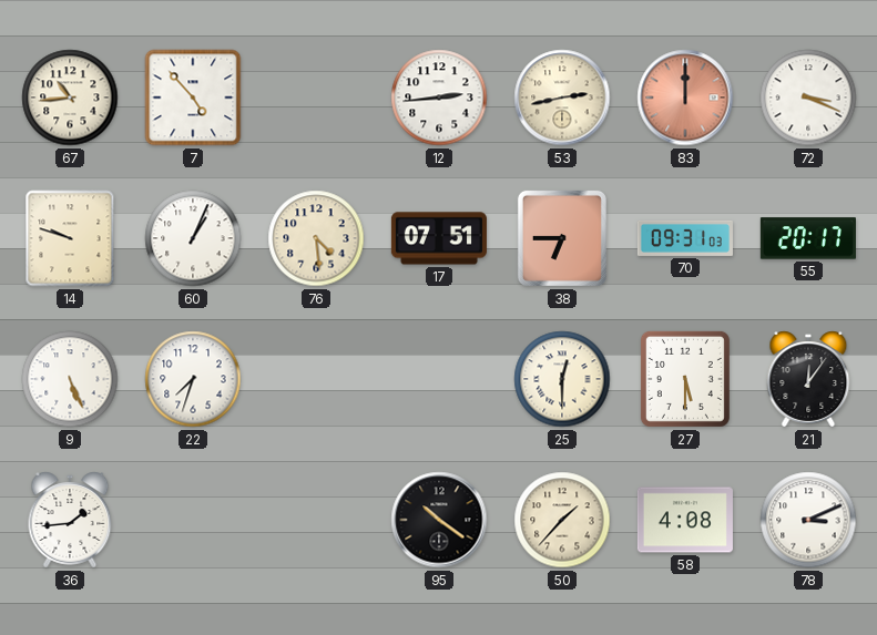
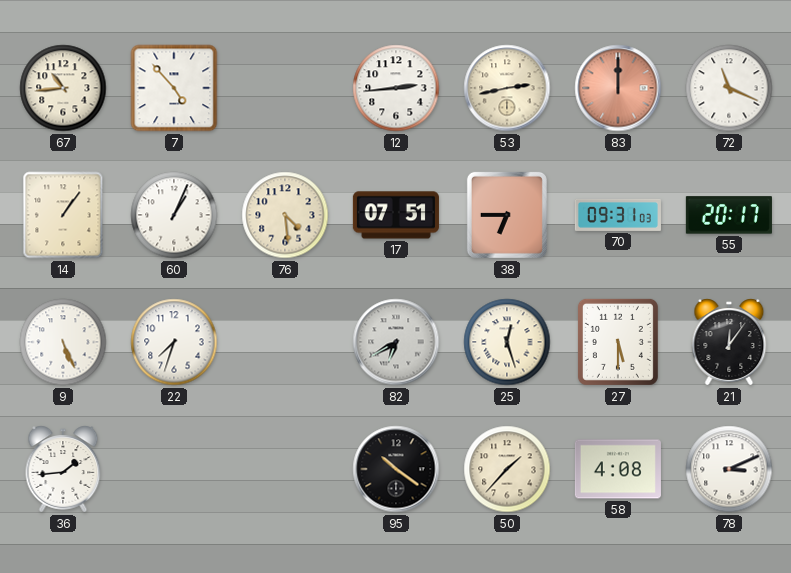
72: 3:19 -> 11:19 (729, 88)
14: 9:48 -> 1:06 (63, 215)
82: none -> 6:40 (396, 342)
25: 12:30 -> 12:27 (507, 342)
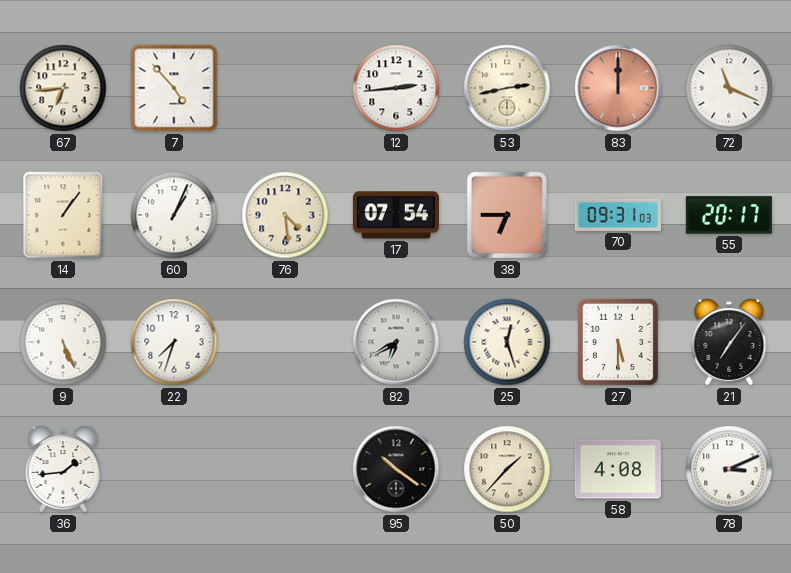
67: 10:44 -> 6:44 (63, 88)
17: 07:51 -> 07:54 (396, 215)
21: 12:06 -> 7:06 (729, 342)
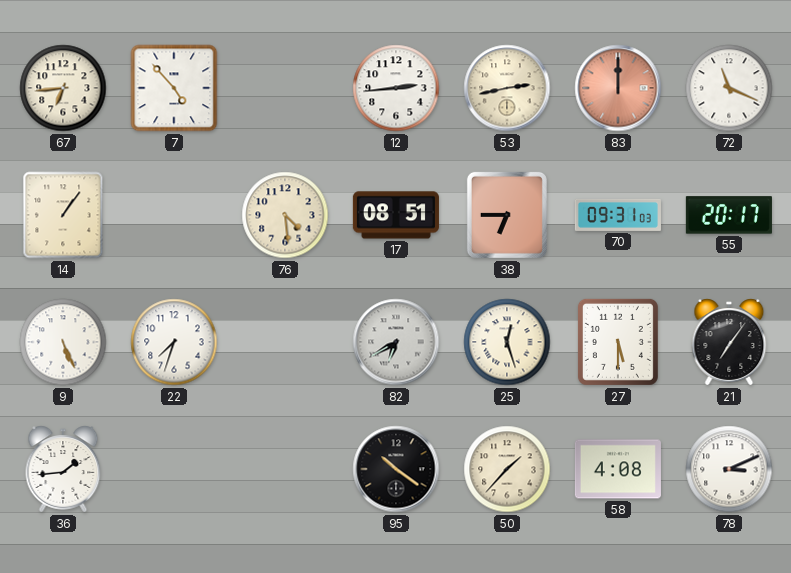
60: 1:04 -> none (174, 215)
17: 07:54 -> 08:51 (396, 215)
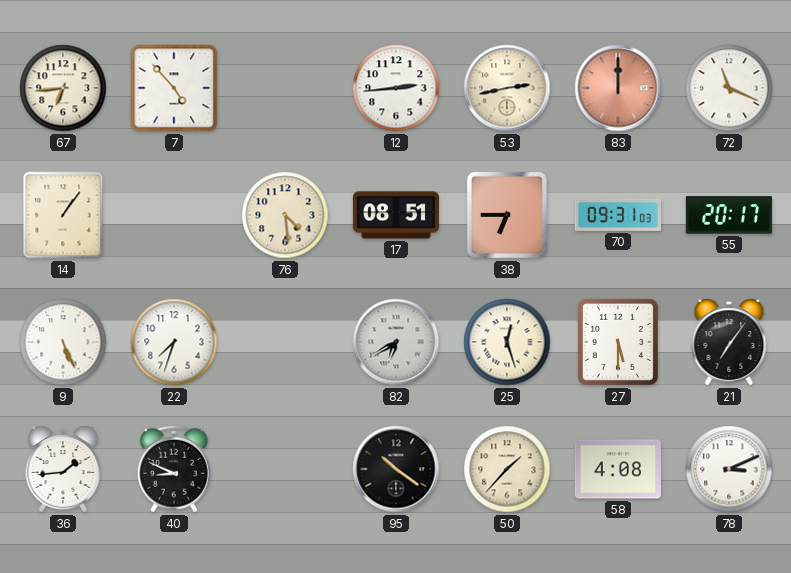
40: none -> 8:49 (174, 469)
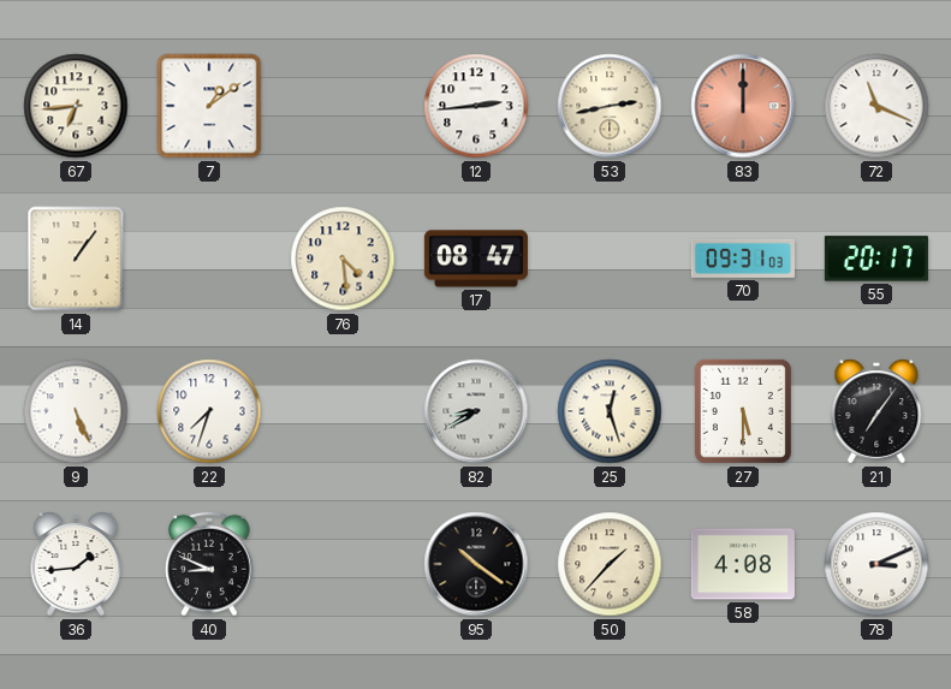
7: 4:53 -> 1:09 (209, 106)
17: 08:51 -> 08:47 (476, 259)
38: 6:45 -> none (507, 215)
82: 6:40 -> 8:40 (476, 411)
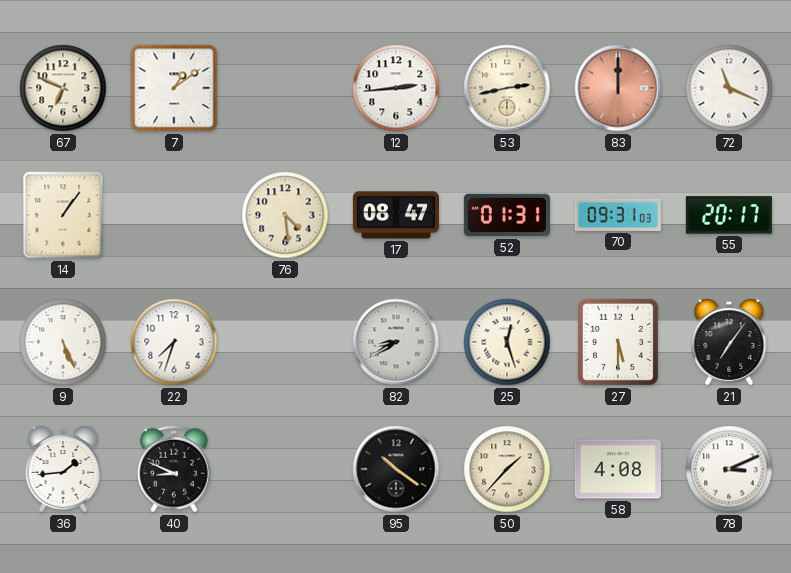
67: 6:44 -> 6:49 (63, 88)
52: none -> 01:31 (507, 215)
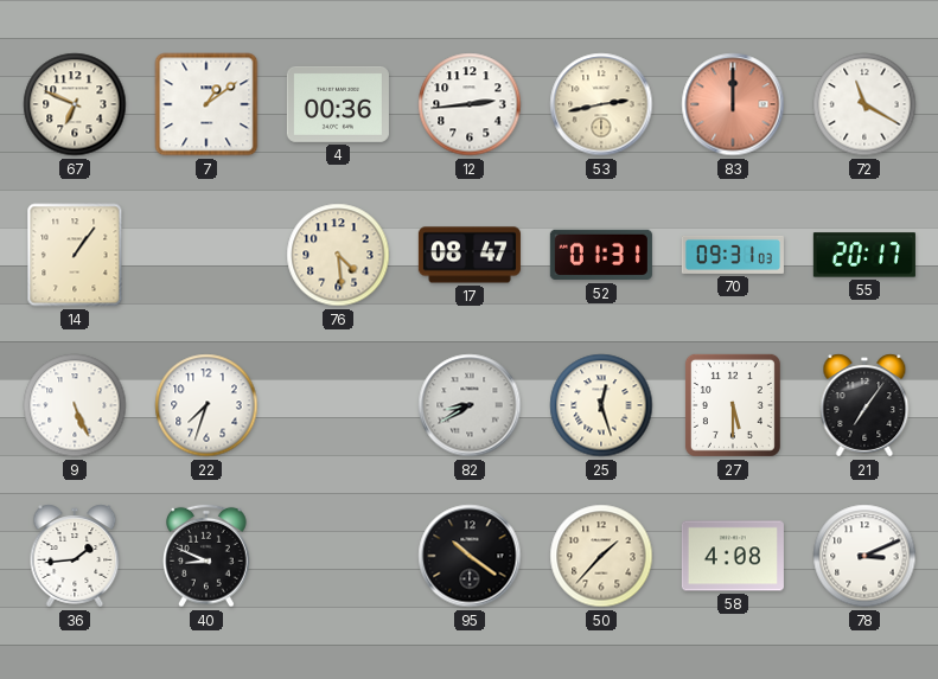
4: none -> 00:36 (338, 104)
72: 11:19 -> 11:20 (864, 104)
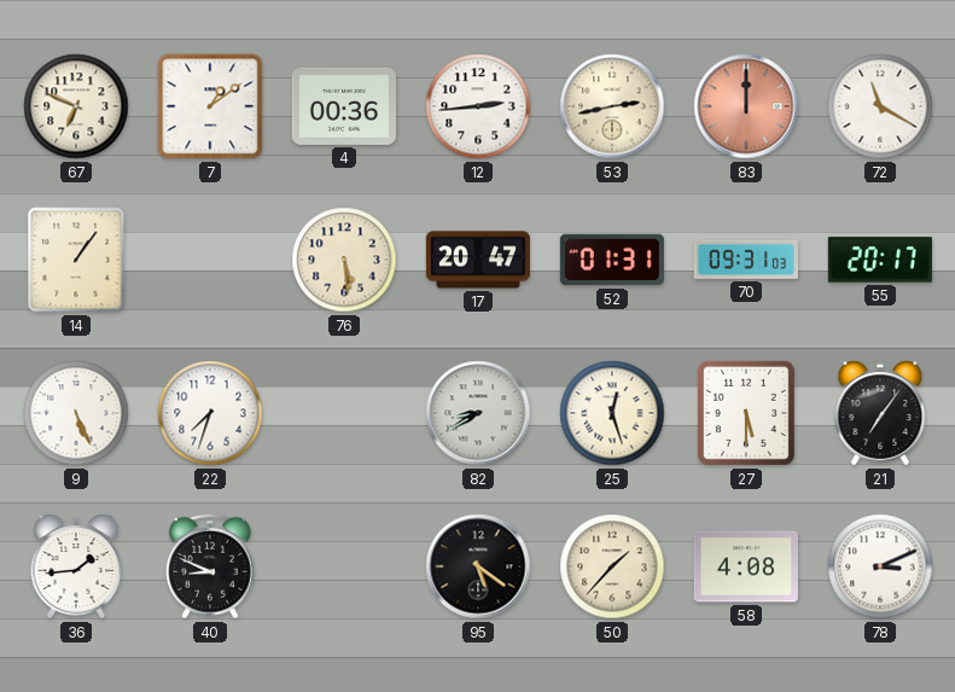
76: 4:29 -> 5:29 (344, 260)
17: 08:47 -> 20:47 (478, 260)
95: 10:21 -> 5:21 (478, 566)
